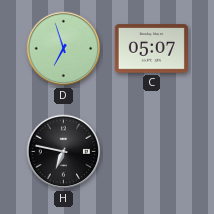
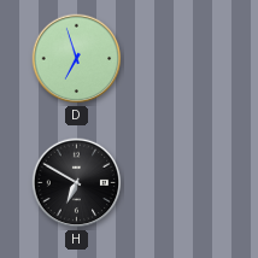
C: 05:07 -> none (151, 49)
H: 6:47 -> 6:50 (77, 183)
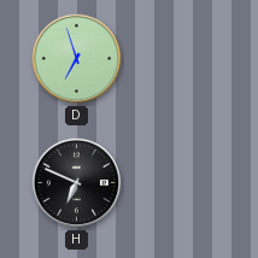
H: 6:50 -> 6:49 (77, 183)
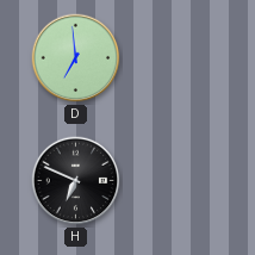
D: 6:57 -> 6:59 (76, 58)
